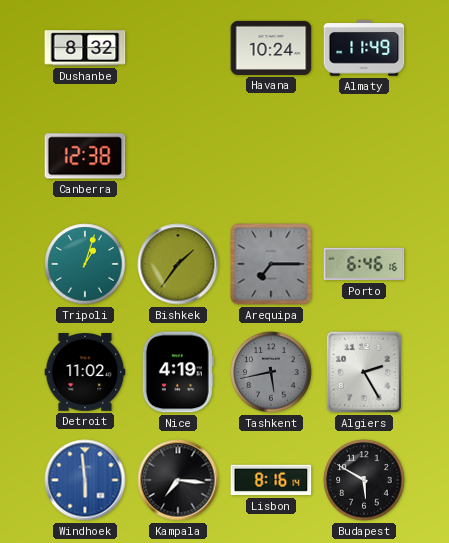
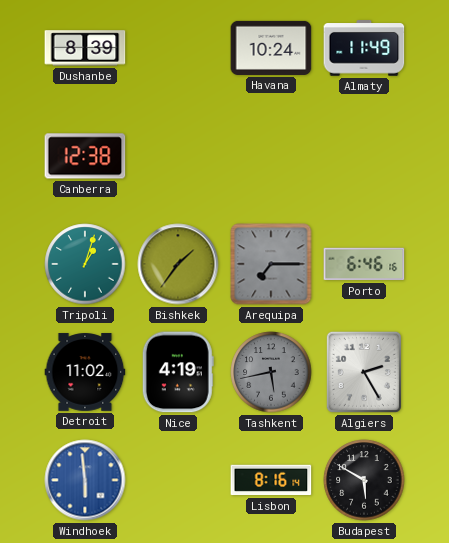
Dushanbe: 8:32 -> 8:39 (85, 48)
Kampala: 7:16 -> none (178, 480)
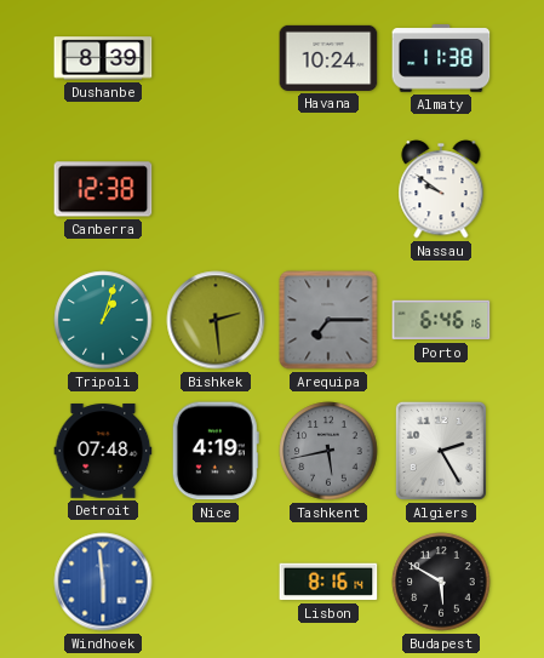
Almaty: 11:49 -> 11:38 (441, 58)
Nassau: none -> 9:51 (441, 189)
Bishkek: 1:36 -> 2:29 (216, 320)
Detroit: 11:02 -> 07:48 (103, 451)
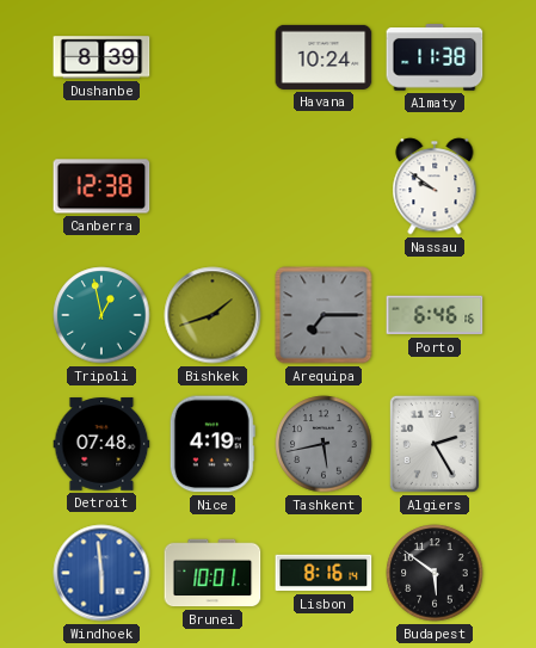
Tripoli: 1:03 -> 12:58 (101, 315)
Bishkek: 2:29 -> 1:42 (212, 315)
Brunei: none -> 10:01 (212, 573)
Budapest: 5:50 -> 5:51 (435, 573)
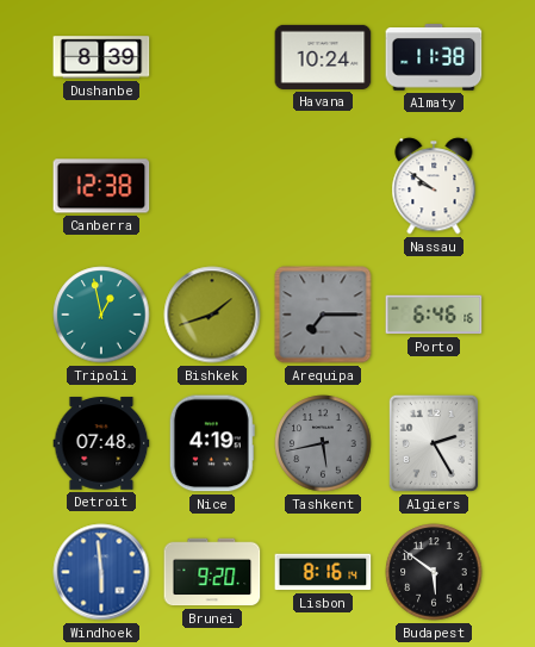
Brunei: 10:01 -> 9:20 (212, 572)
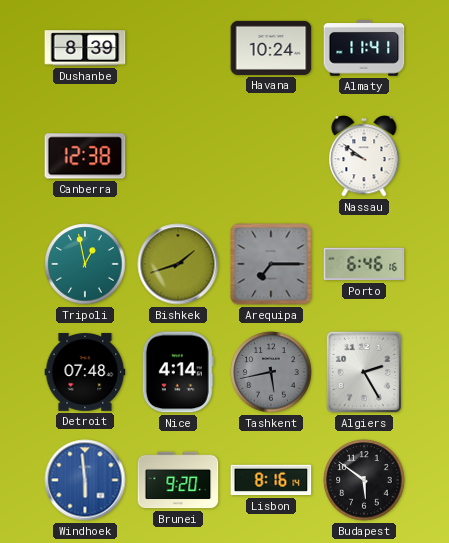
Almaty: 11:38 -> 11:41 (364, 48)
Nice: 4:19 -> 4:14 (178, 372)
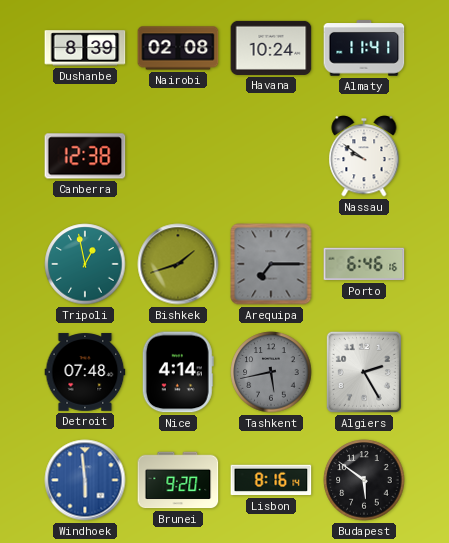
Nairobi: none -> 02:08 (178, 48)
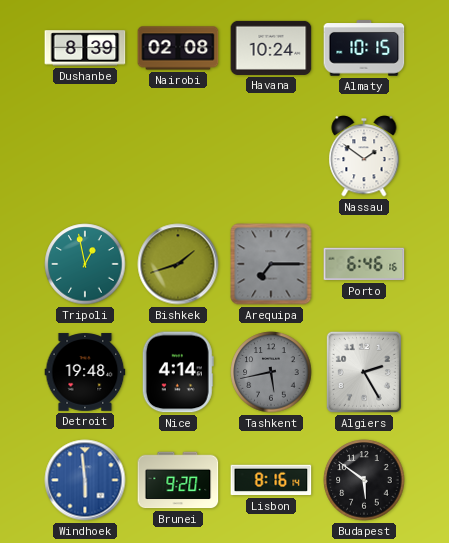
Almaty: 11:41 -> 10:15 (364, 48)
Canberra: 12:38 -> none (85, 156)
Nassau: 9:51 -> 1:51 (364, 156)
Detroit: 07:48 -> 19:48 (85, 372)
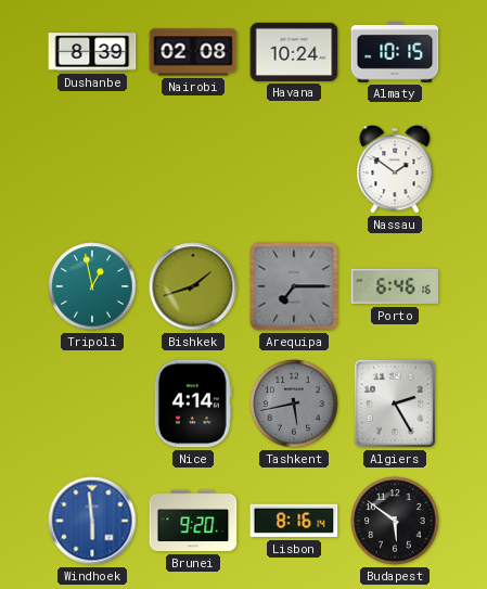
Detroit: 19:48 -> none (85, 372)
